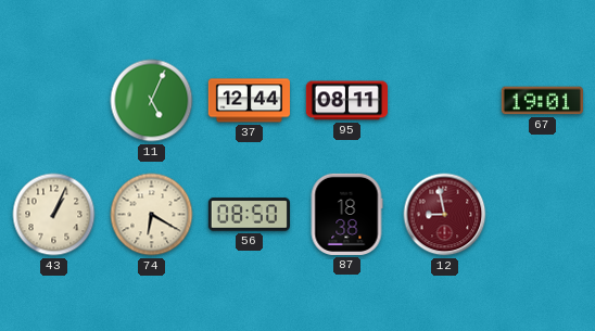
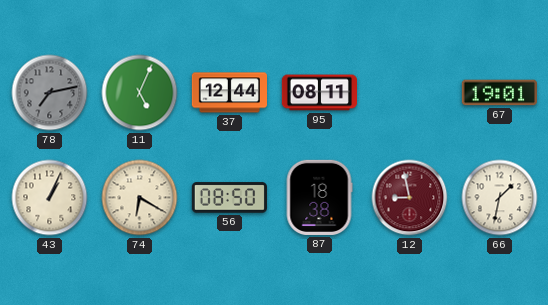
78: none -> 7:13 (50, 93)
66: none -> 1:32 (500, 198)
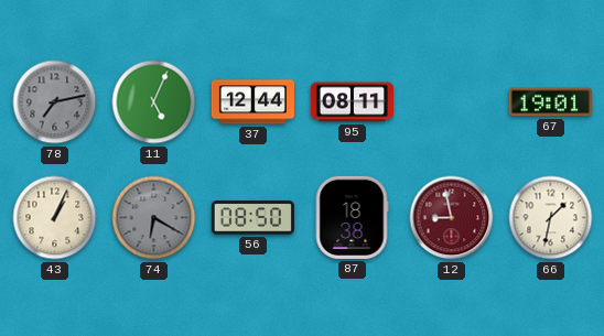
74 dial: cream -> grey (154, 218)
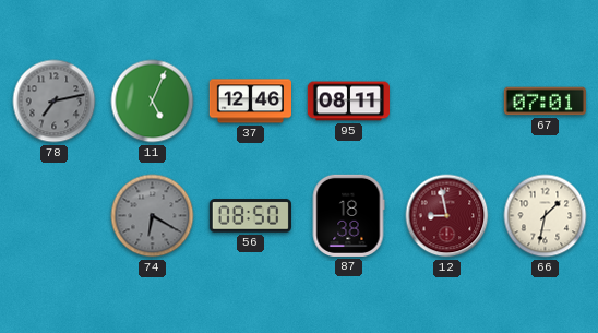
37: 12:44 -> 12:46 (250, 102)
67: 19:01 -> 07:01 (545, 102)
43: 1:04 -> none (55, 218)
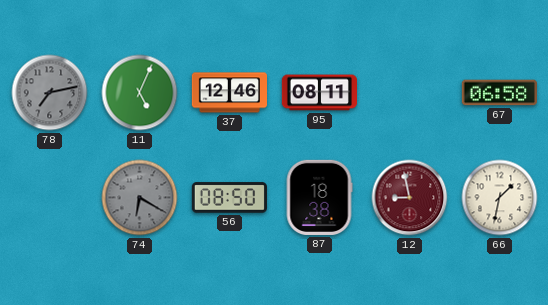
67: 07:01 -> 06:58 (499, 93)
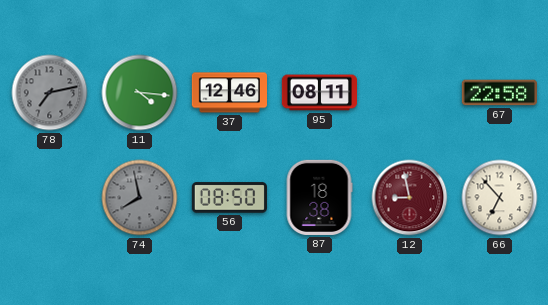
11: 5:04 -> 4:16 (140, 93)
67: 06:58 -> 22:58 (499, 93)
74: 6:20 -> 7:58 (140, 198)
66: 1:32 -> 6:53 (500, 198)
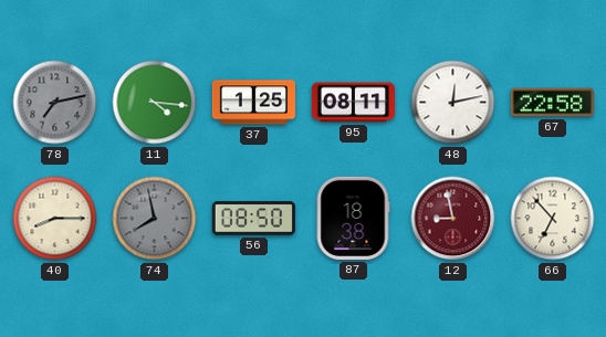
37: 12:46 -> 1:25 (253, 103)
48: none -> 12:13 (453, 103)
40: none -> 8:15 (55, 219)
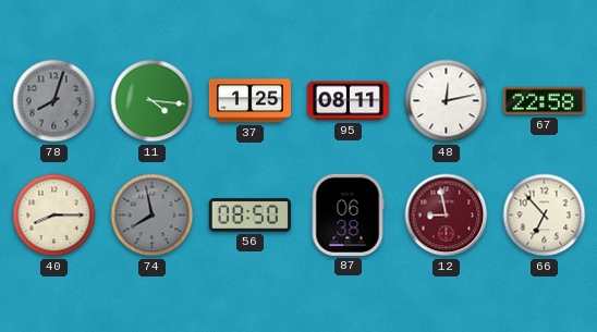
78: 7:13 -> 8:03 (54, 101)
87: 18:38 -> 06:38 (348, 214)
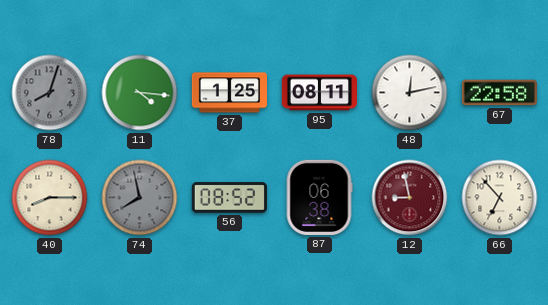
56: 08:50 -> 08:52 (229, 198)
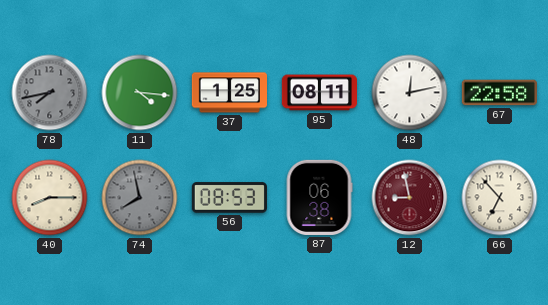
78: 8:03 -> 7:43 (50, 93)
56: 08:52 -> 08:53 (229, 198)
